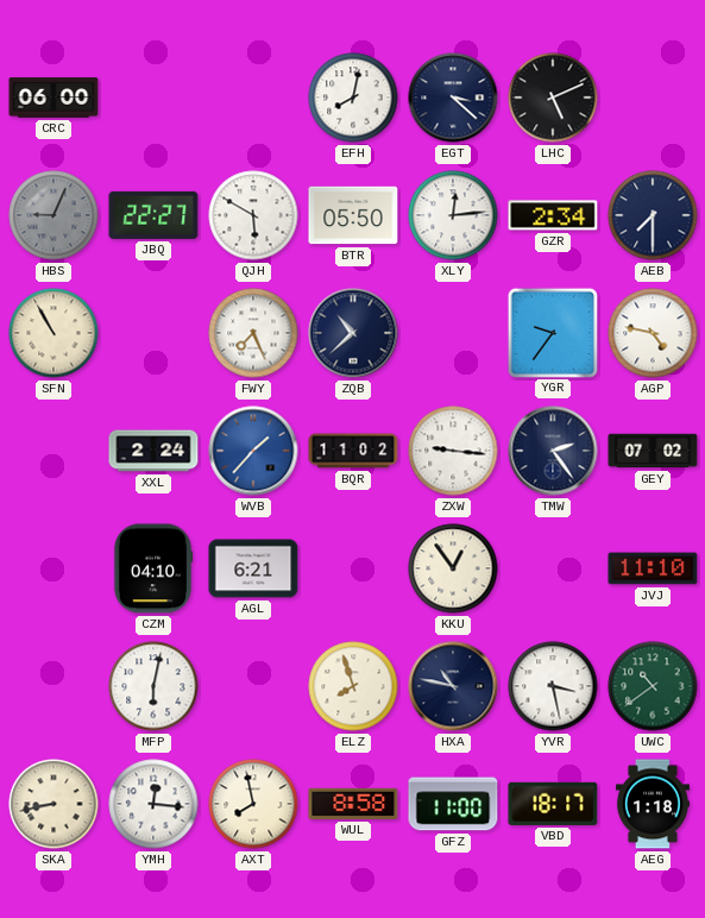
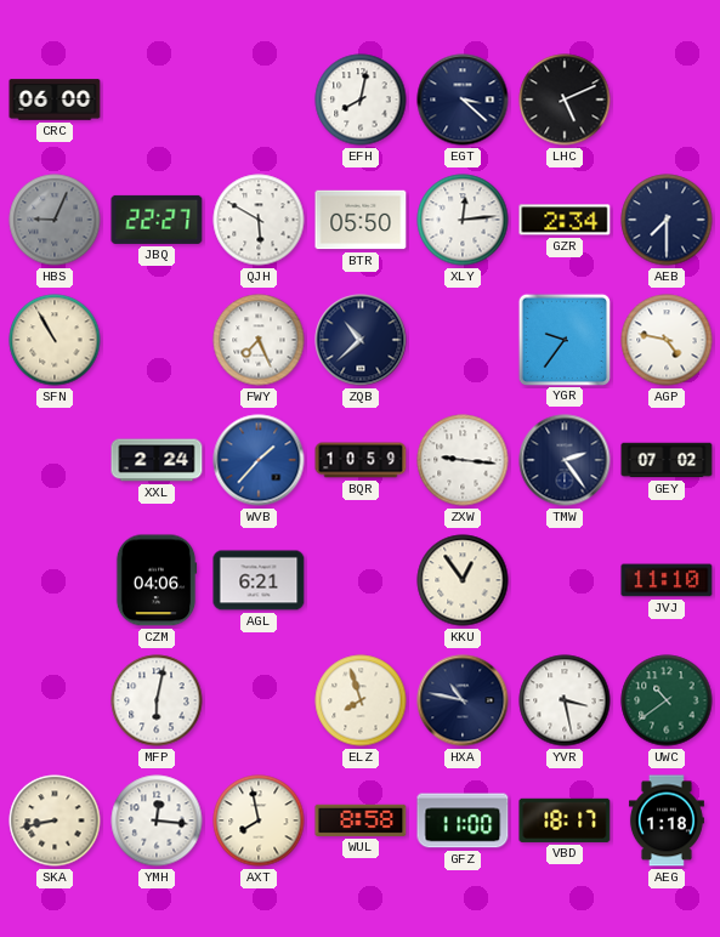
BQR: 11:02 -> 10:59 (361, 460)
CZM: 04:10 -> 04:06 (157, 580)
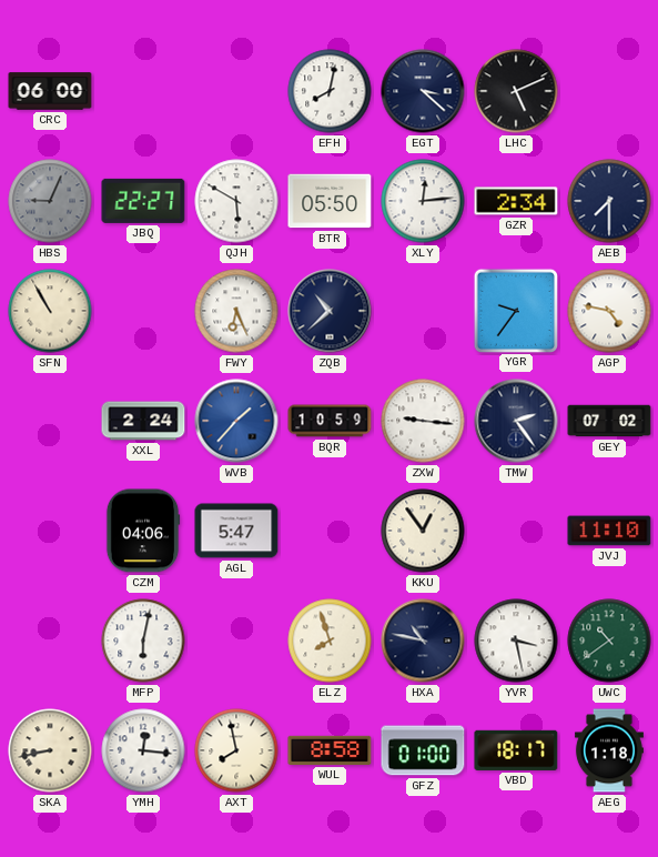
FWY: 7:26 -> 6:26 (236, 311)
AGL: 6:21 -> 5:47 (236, 531)
GFZ: 11:00 -> 01:00 (423, 750)
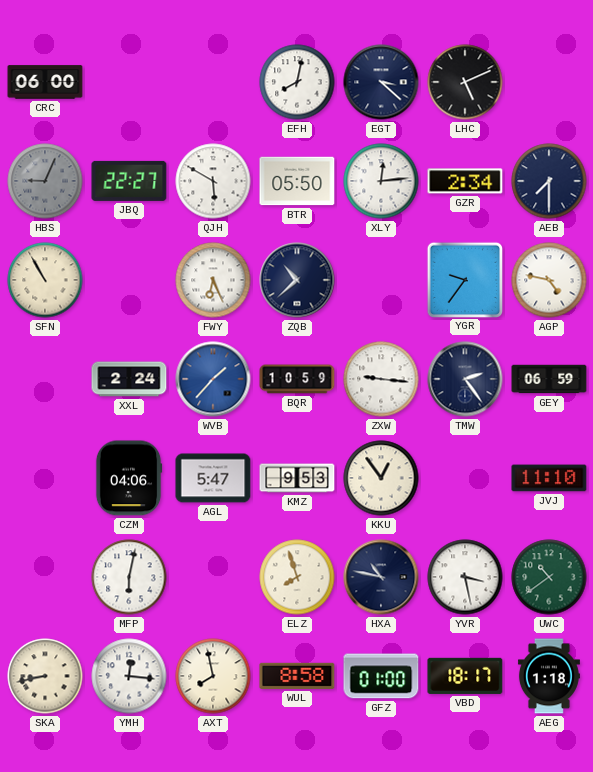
GEY: 07:02 -> 06:59 (549, 379)
KMZ: none -> 9:53 (297, 478)
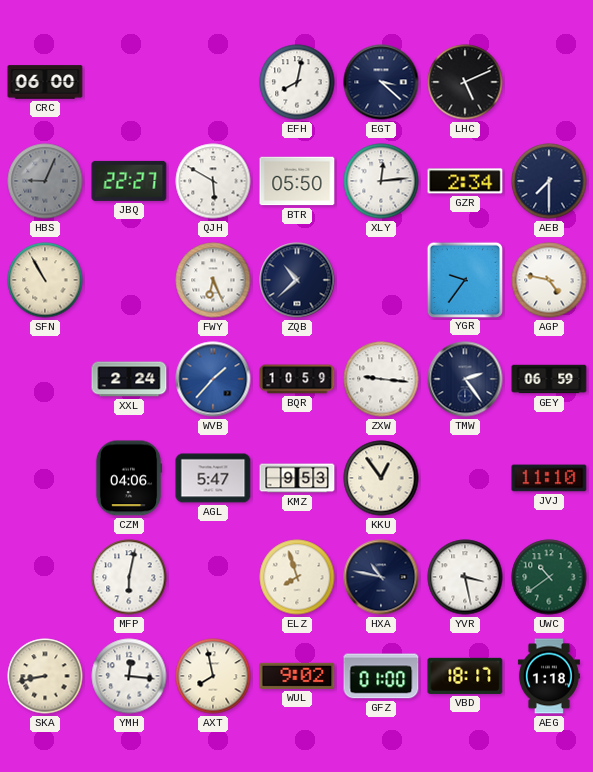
WUL: 8:58 -> 9:02 (297, 676)
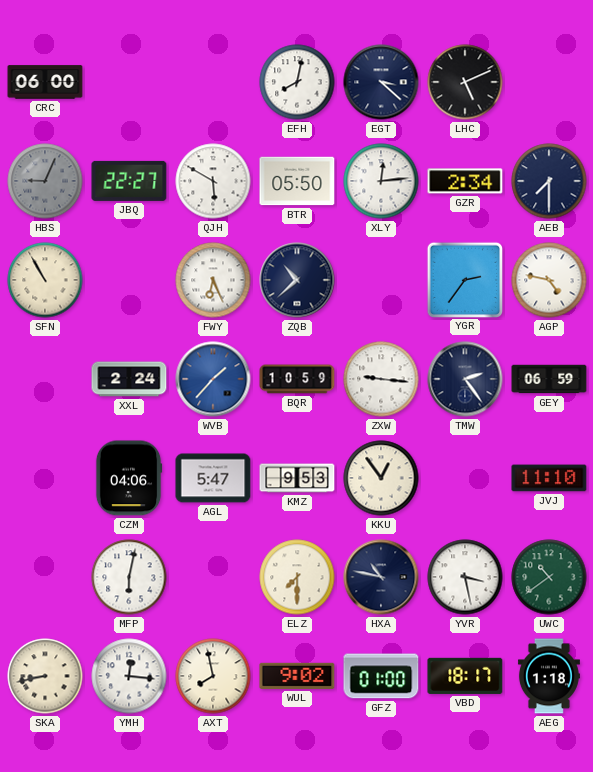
YGR: 9:36 -> 2:36 (464, 279)
ELZ: 7:57 -> 7:30 (297, 577)
